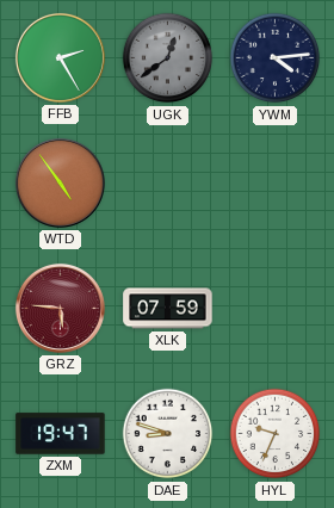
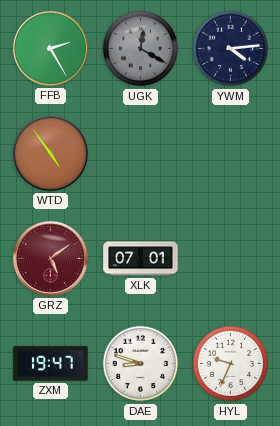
UGK: 12:39 -> 12:20 (141, 49)
GRZ: 5:46 -> 5:09 (50, 258)
XLK: 07:59 -> 07:01 (141, 259)
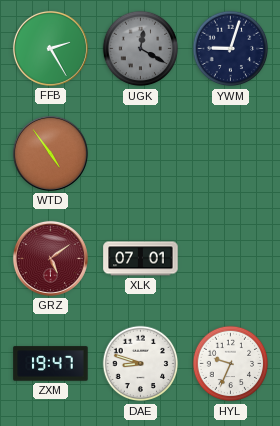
YWM: 4:14 -> 9:03 (231, 49)
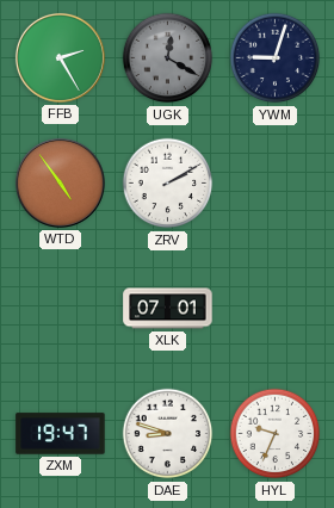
ZRV: none -> 2:10 (168, 184)
GRZ: 5:09 -> none (50, 258)
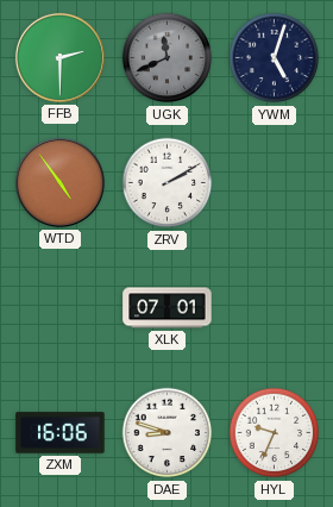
FFB: 2:25 -> 2:30 (59, 57)
UGK: 12:20 -> 11:41 (168, 58)
YWM: 9:03 -> 5:03 (275, 58)
ZXM: 19:47 -> 16:06 (61, 433)
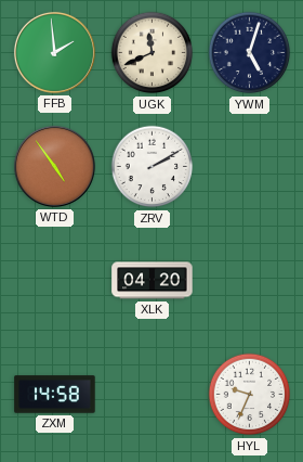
FFB: 2:30 -> 1:59 (54, 52)
UGK dial: grey -> cream (153, 53)
XLK: 07:01 -> 04:20 (153, 281)
ZXM: 16:06 -> 14:58 (55, 395)
DAE: 8:48 -> none (168, 433)
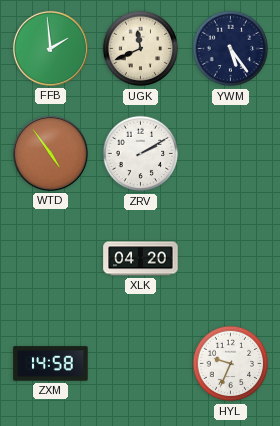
YWM: 5:03 -> 5:24 (231, 49)
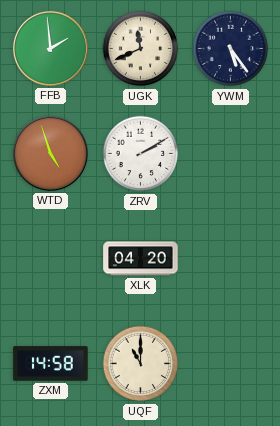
WTD: 4:54 -> 4:57 (50, 153)
UQF: none -> 11:00 (141, 364)
HYL: 9:34 -> none (231, 364)
